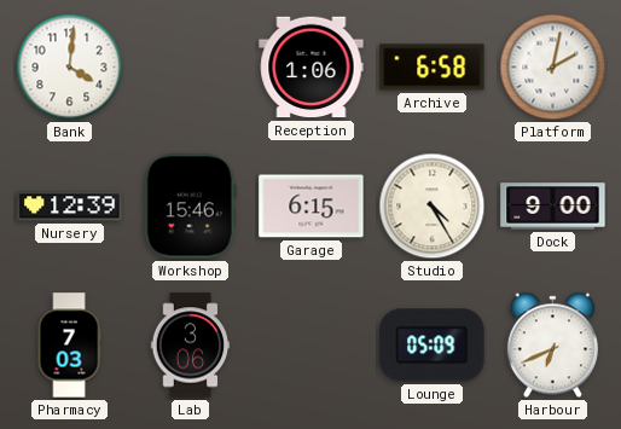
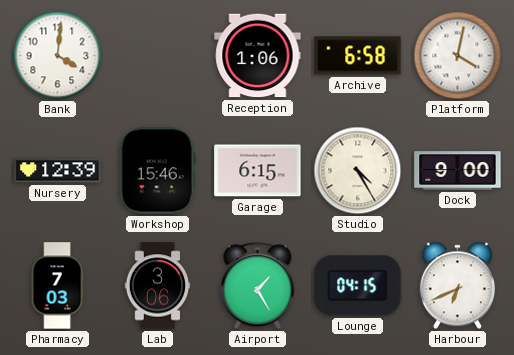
Platform: 2:02 -> 4:02 (458, 56)
Airport: none -> 1:25 (258, 286)
Lounge: 05:09 -> 04:15 (358, 286)
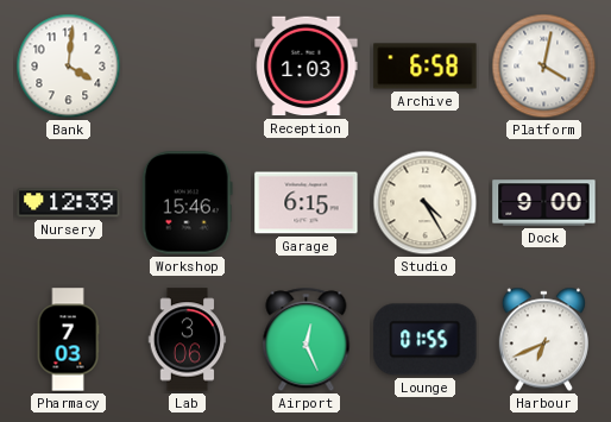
Reception: 1:06 -> 1:03 (307, 67)
Airport: 1:25 -> 12:26 (307, 340)
Lounge: 04:15 -> 01:55 (426, 340)
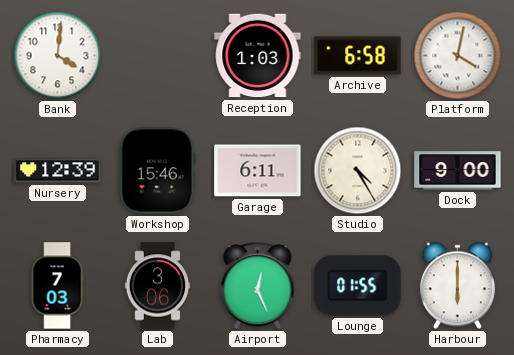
Garage: 6:15 -> 6:11 (258, 171)
Harbour: 6:41 -> 6:00 (457, 286)
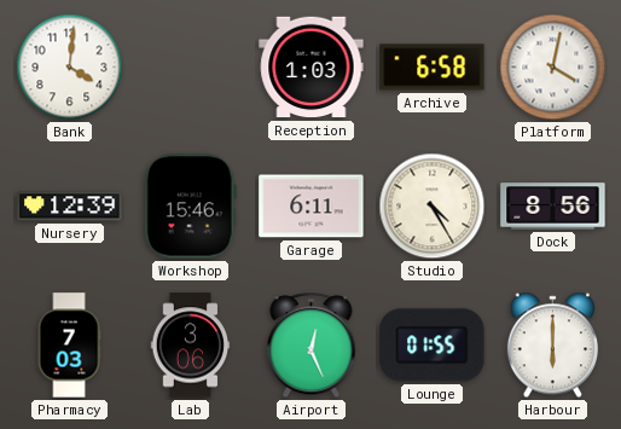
Dock: 9:00 -> 8:56 (553, 207)
